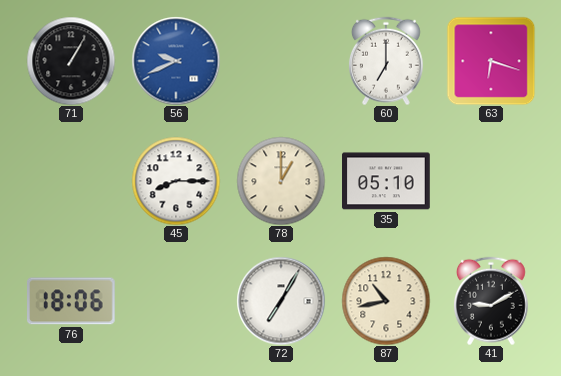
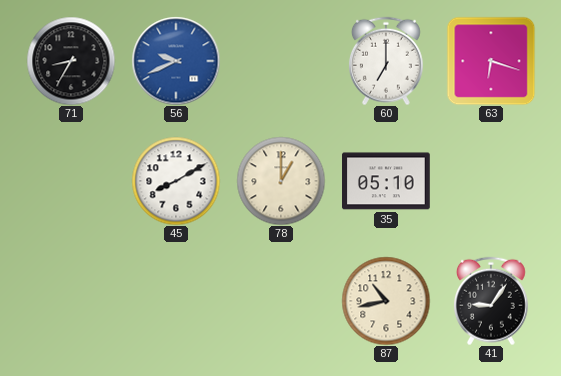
71: 1:05 -> 8:35 (71, 61)
45: 8:15 -> 8:10 (176, 181)
76: 18:06 -> none (72, 301)
72: 7:05 -> none (281, 301)
41: 9:10 -> 9:06 (491, 301)
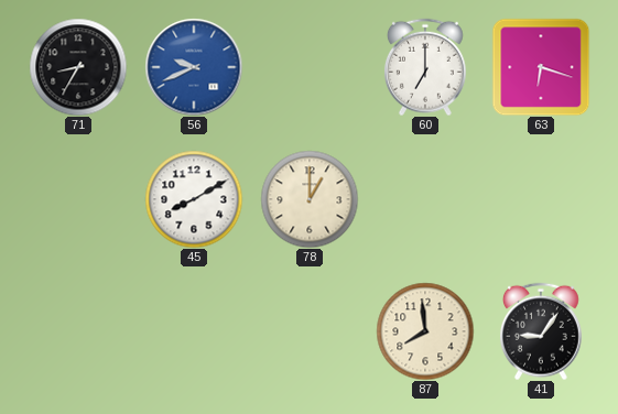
35: 05:10 -> none (387, 181)
87: 10:43 -> 7:59 (425, 331)
